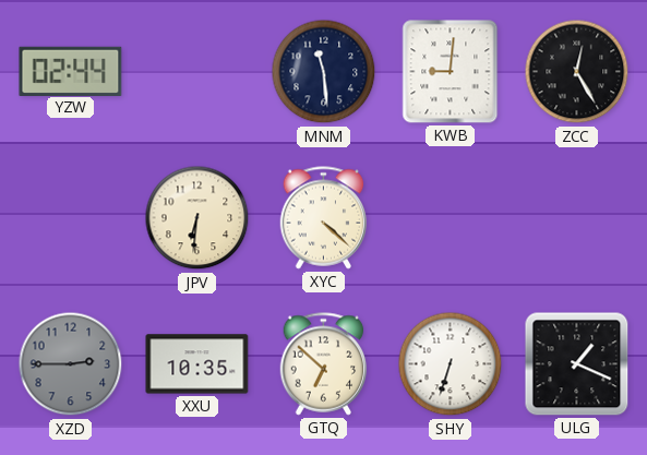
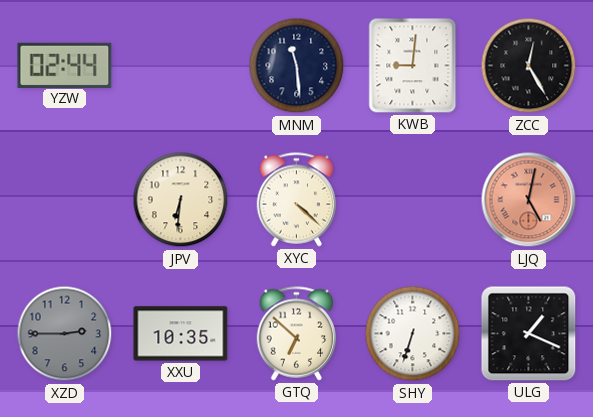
LJQ: none -> 5:02 (529, 200)
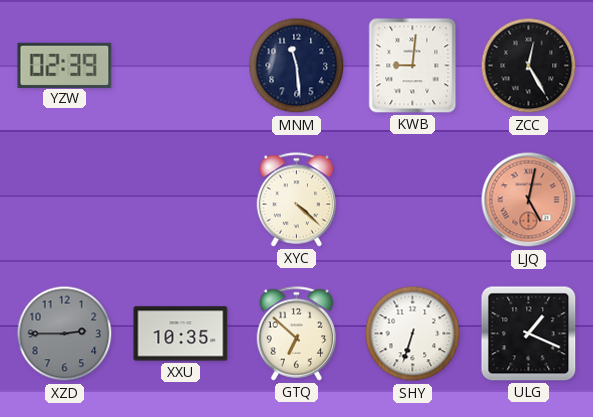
YZW: 02:44 -> 02:39 (65, 65)
JPV: 6:31 -> none (181, 200)
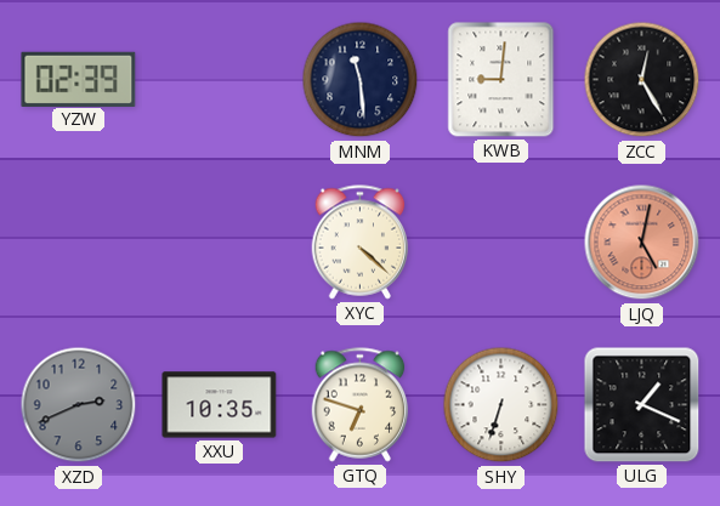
XZD: 2:45 -> 2:41 (79, 405)
GTQ: 6:52 -> 6:48 (361, 405)
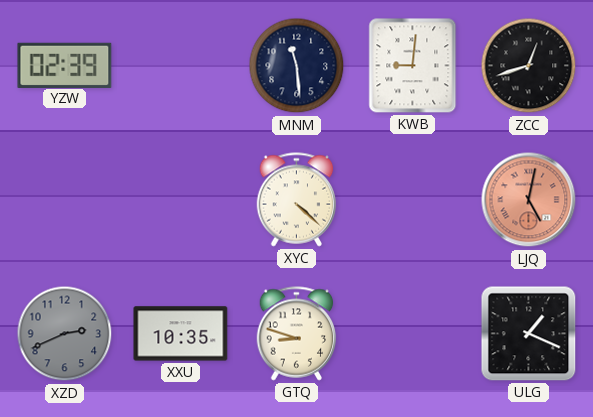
ZCC: 12:25 -> 12:42 (529, 66)
GTQ: 6:48 -> 8:48 (297, 334)
SHY: 6:33 -> none (501, 405)
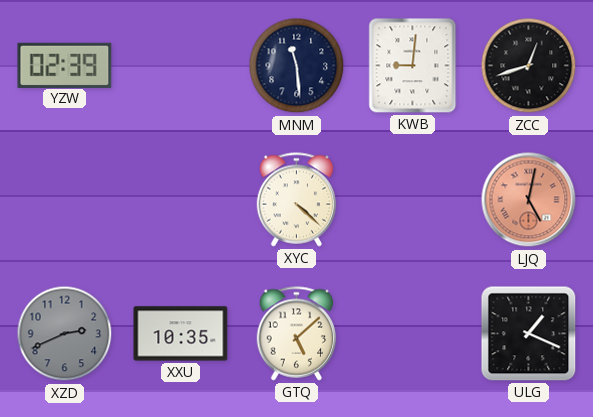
GTQ: 8:48 -> 5:08 (297, 334)
